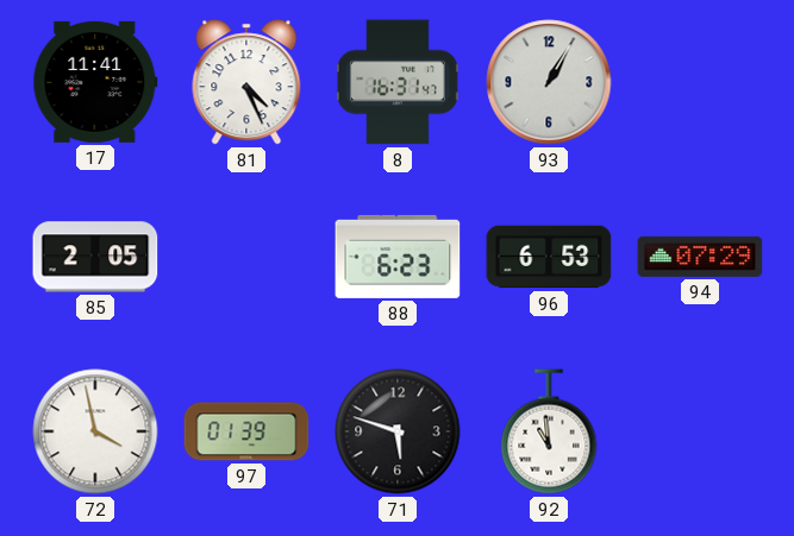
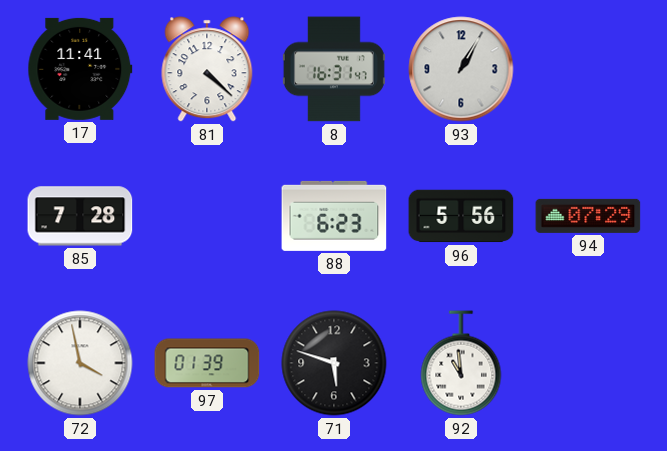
81: 4:26 -> 4:22 (207, 69)
85: 2:05 -> 7:28 (80, 216)
96: 6:53 -> 5:56 (461, 216)
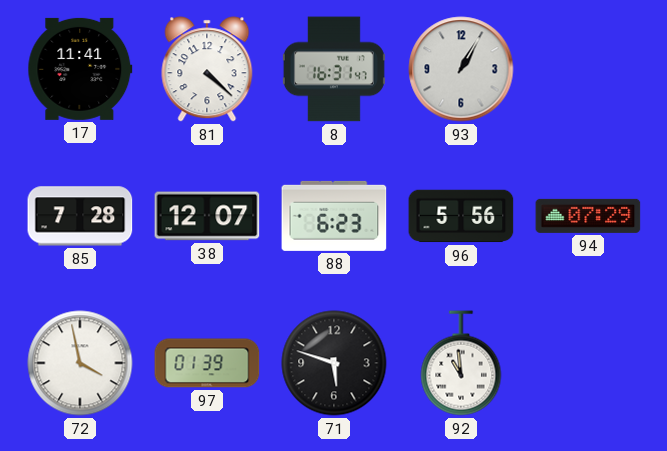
38: none -> 12:07 (207, 216)
